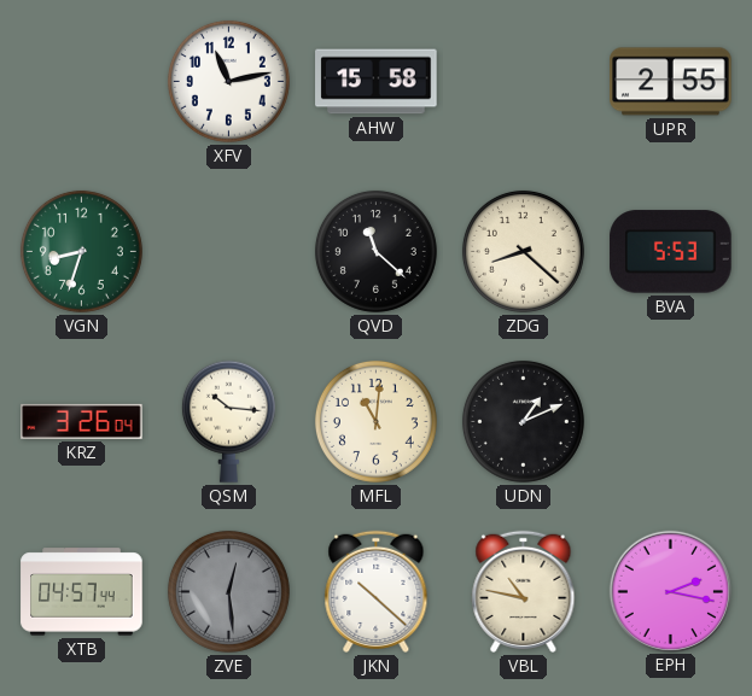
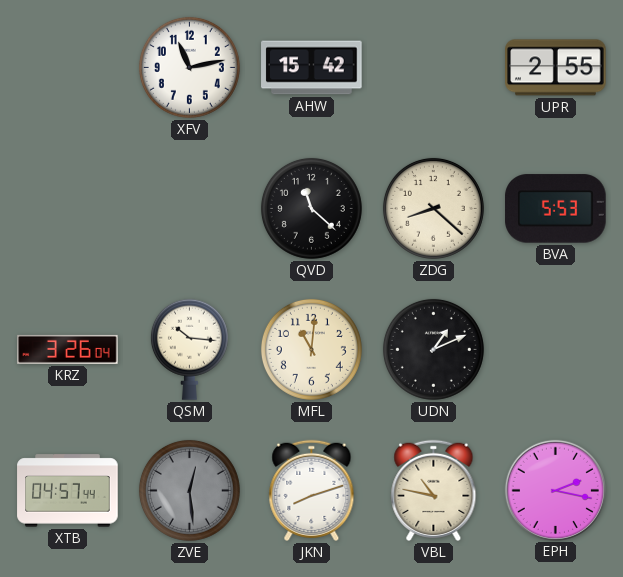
AHW: 15:58 -> 15:42 (312, 68)
VGN: 8:33 -> none (81, 251)
JKN: 10:22 -> 8:12 (312, 490)
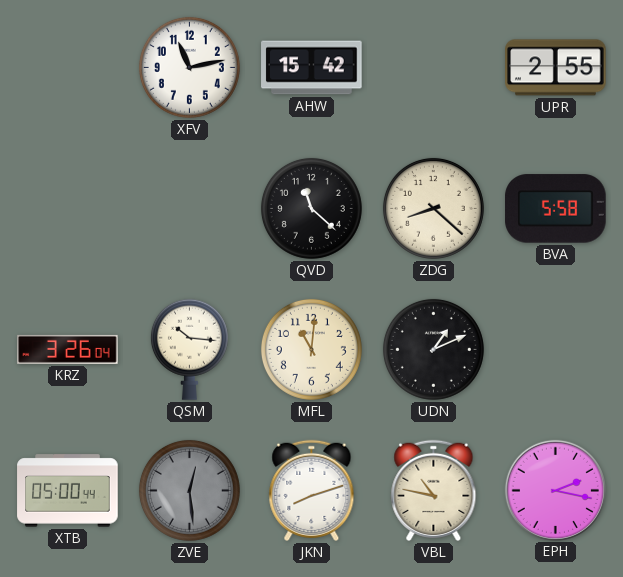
BVA: 5:53 -> 5:58 (556, 209)
XTB: 04:57 -> 05:00 (68, 491)
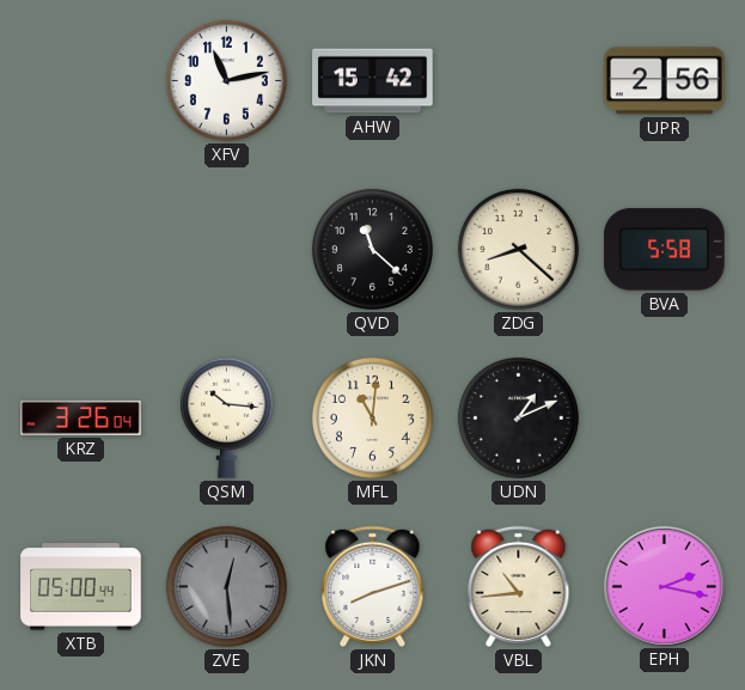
UPR: 2:55 -> 2:56 (665, 81)
VBL: 10:47 -> 10:44 (519, 586)
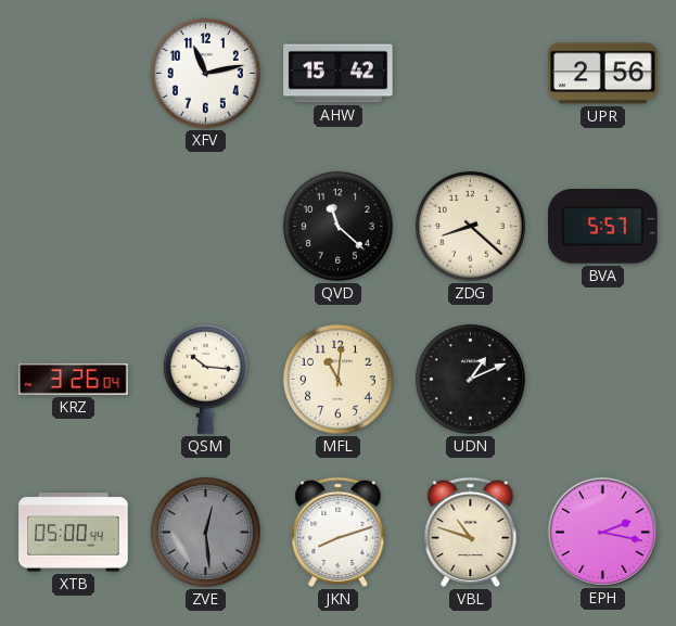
BVA: 5:58 -> 5:57 (603, 227)
VBL: 10:44 -> 10:48 (471, 532)
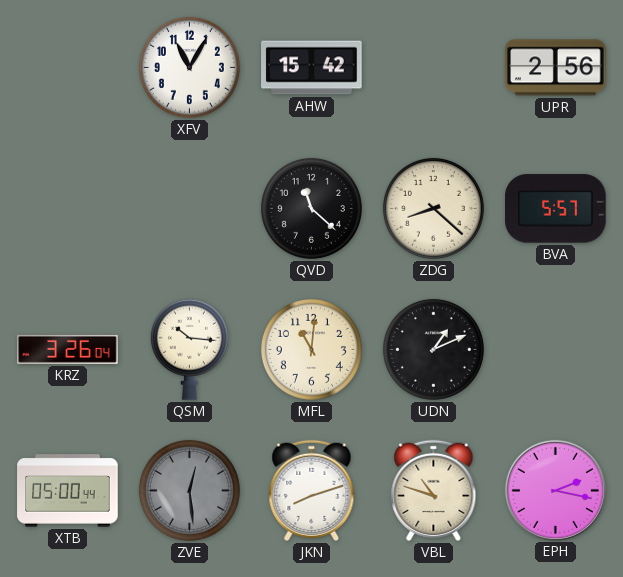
XFV: 11:13 -> 11:05 (189, 67)
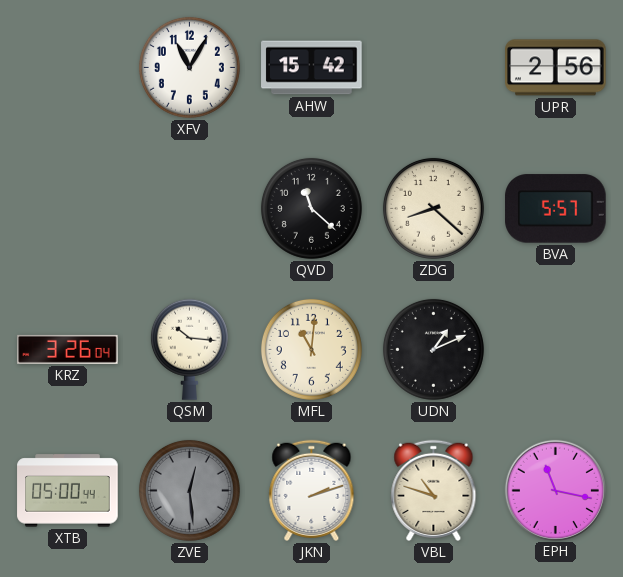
JKN: 8:12 -> 2:12 (312, 490)
EPH: 2:17 -> 11:17 (555, 490)
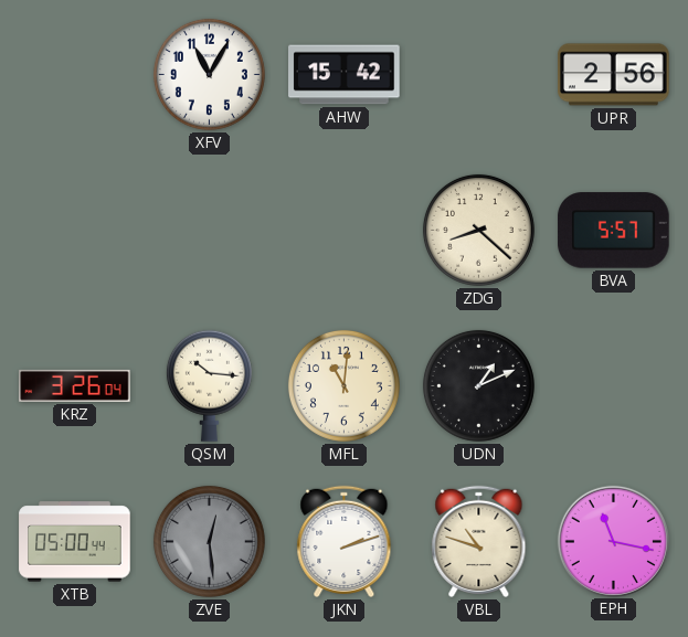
QVD: 11:22 -> none (311, 208)
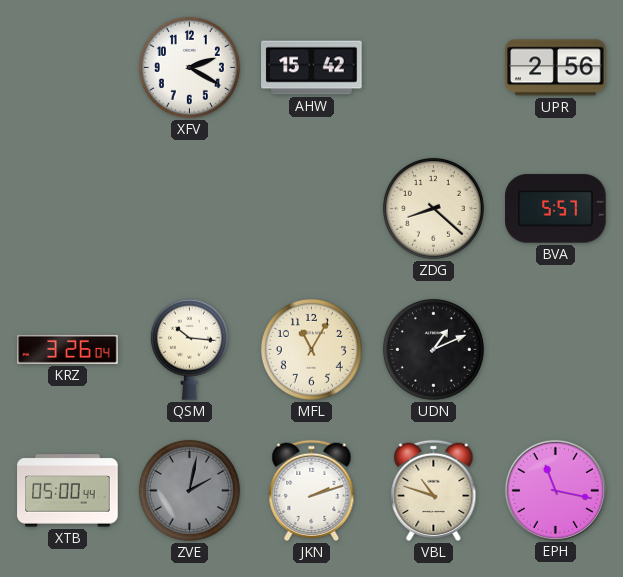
XFV: 11:05 -> 2:20 (189, 67)
MFL: 11:01 -> 11:05 (311, 349)
ZVE: 12:29 -> 2:02 (189, 490)
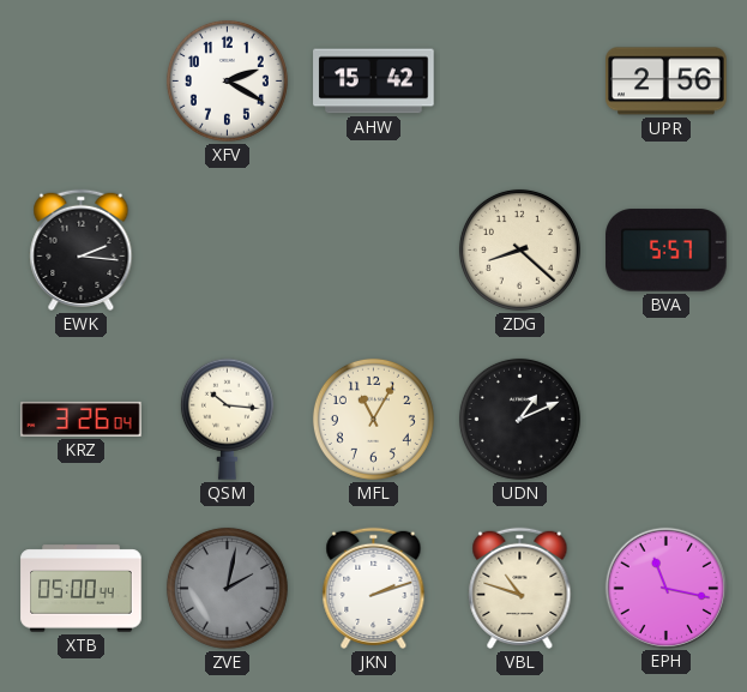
EWK: none -> 2:16 (82, 249)
